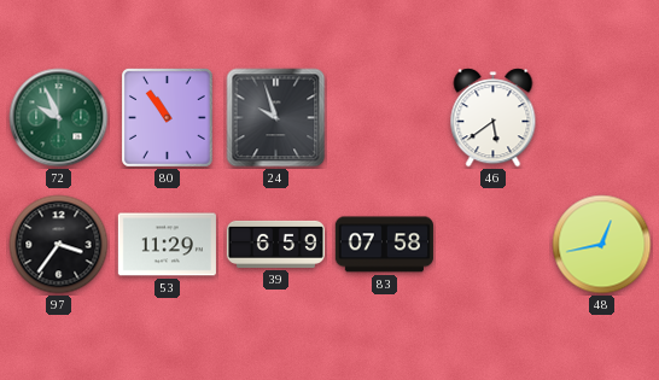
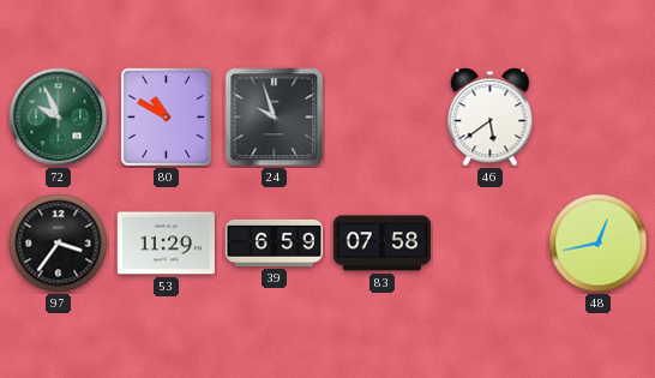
80: 10:54 -> 10:50 (166, 118)
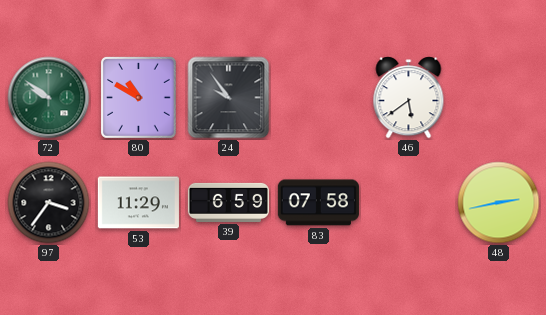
72: 9:56 -> 9:51 (49, 98)
24: 9:57 -> 9:54 (229, 98)
48: 12:43 -> 2:43 (499, 203)
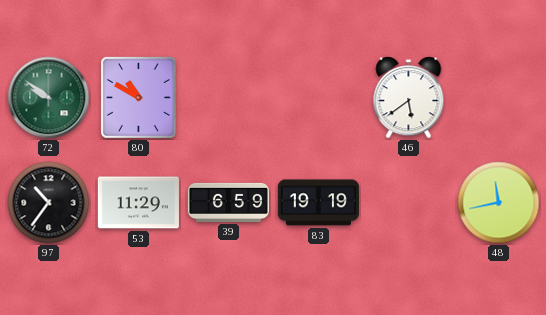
24: 9:54 -> none (229, 98)
97: 3:36 -> 10:36 (49, 203)
83: 07:58 -> 19:19 (318, 203)
48: 2:43 -> 11:43 (499, 203)
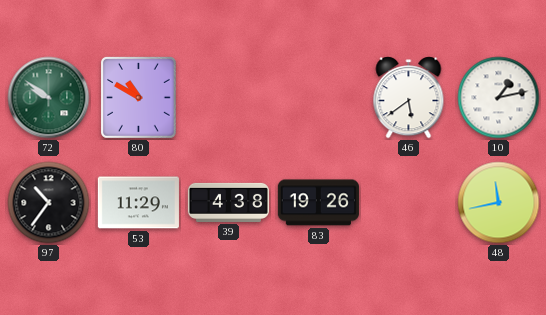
10: none -> 1:13 (499, 98)
39: 6:59 -> 4:38 (228, 202)
83: 19:19 -> 19:26 (318, 203)
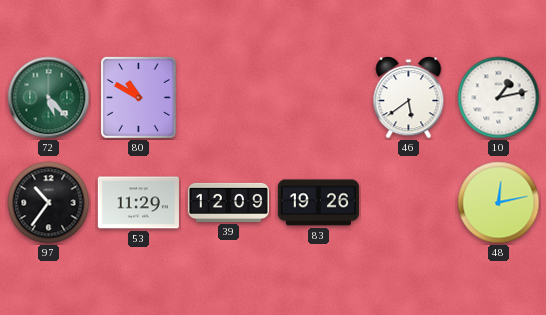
72: 9:51 -> 5:23 (49, 98)
39: 4:38 -> 12:09 (228, 202)
48: 11:43 -> 12:13 (499, 203)
